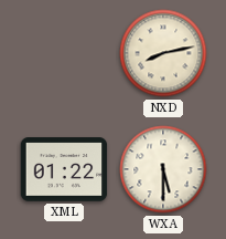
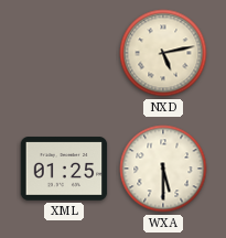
NXD: 8:13 -> 5:13 (163, 53)
XML: 01:22 -> 01:25 (64, 169)
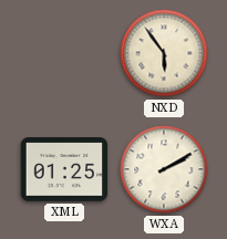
NXD: 5:13 -> 5:54 (164, 53)
WXA: 5:30 -> 2:10 (164, 169)
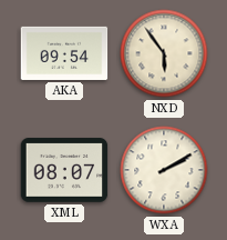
AKA: none -> 09:54 (64, 53)
XML: 01:25 -> 08:07 (64, 170)
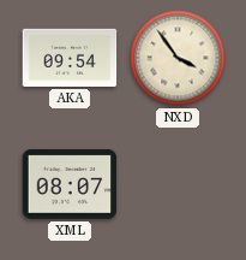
NXD: 5:54 -> 3:54 (178, 58)
WXA: 2:10 -> none (164, 170)
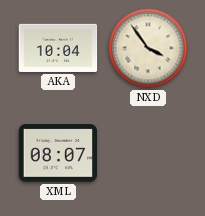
AKA: 09:54 -> 10:04 (58, 48)
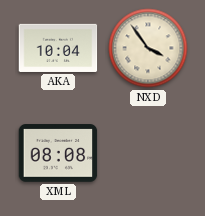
XML: 08:07 -> 08:08 (58, 153)
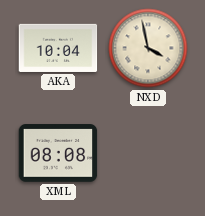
NXD: 3:54 -> 3:58 (148, 48)
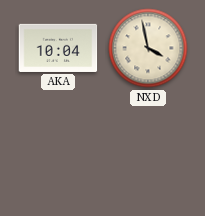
XML: 08:08 -> none (58, 153)
